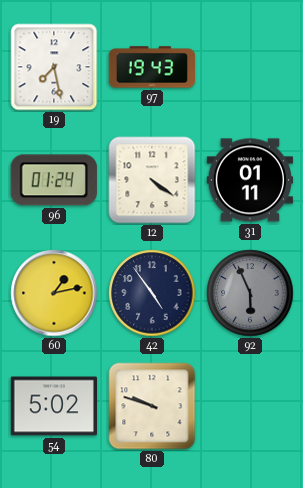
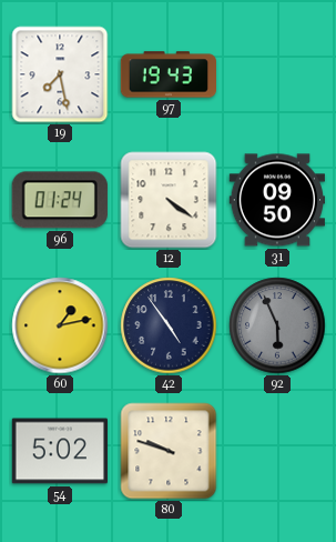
31: 01:11 -> 09:50 (276, 200)
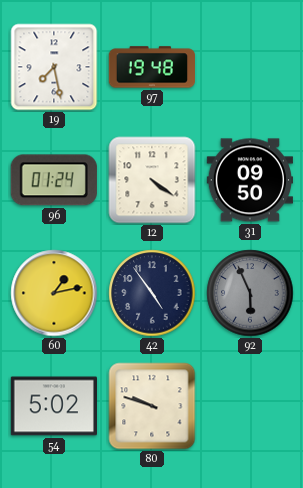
97: 19:43 -> 19:48 (151, 67)
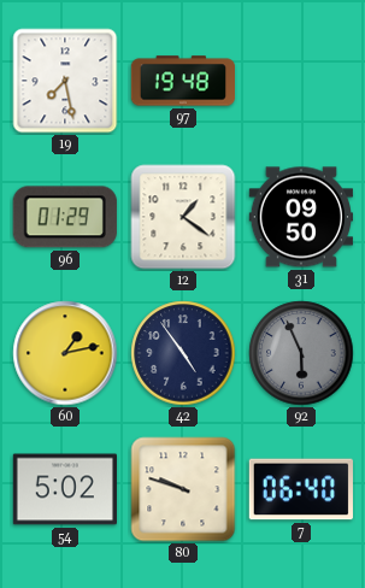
96: 01:24 -> 01:29 (65, 217)
12: 4:21 -> 1:21 (183, 217)
7: none -> 06:40 (301, 489)
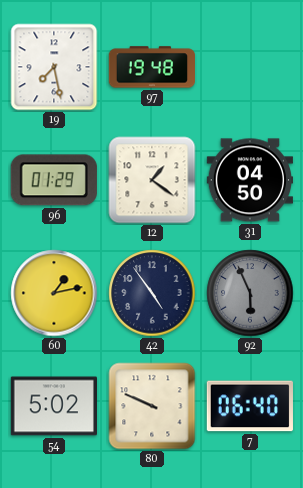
31: 09:50 -> 04:50 (249, 180)
80: 9:48 -> 9:49 (152, 406)
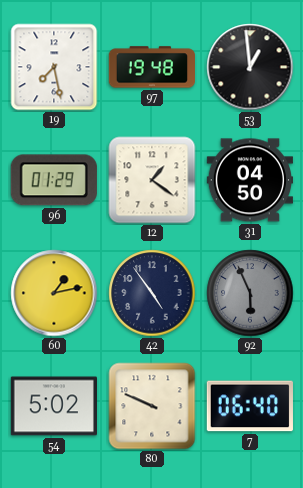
53: none -> 12:59 (250, 67)
